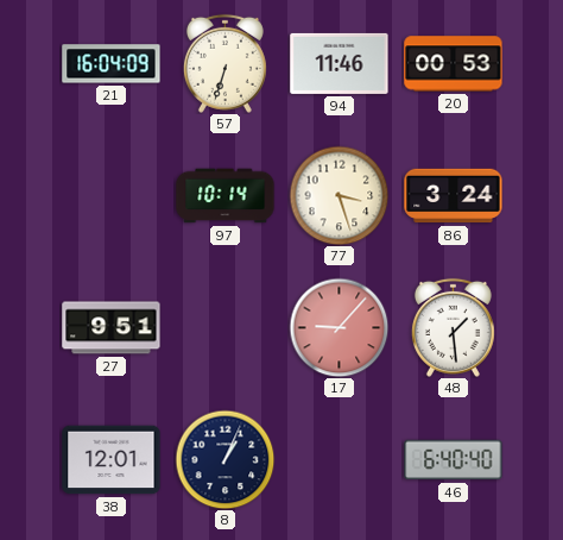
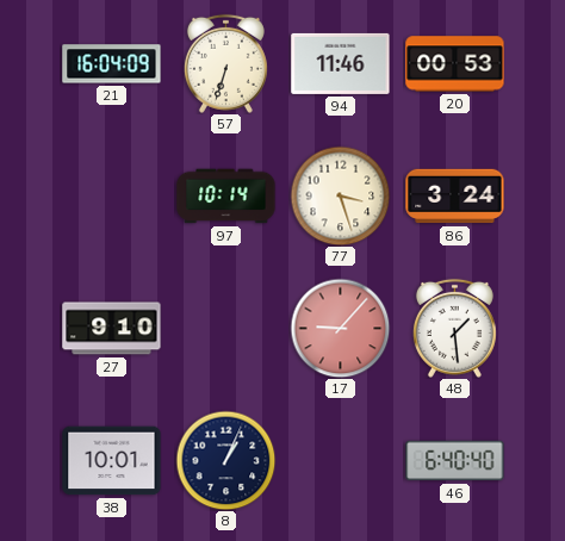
27: 9:51 -> 9:10 (112, 329)
38: 12:01 -> 10:01 (112, 461)
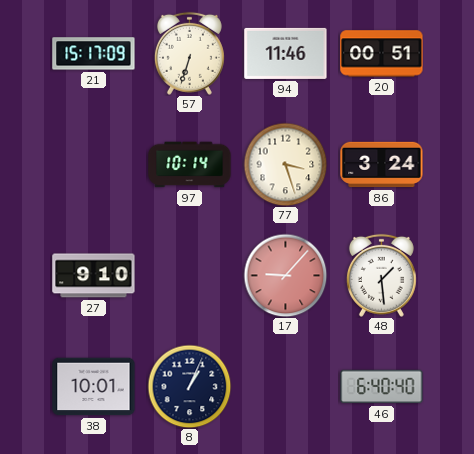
21: 16:04 -> 15:17 (94, 54)
20: 00:53 -> 00:51 (382, 54)
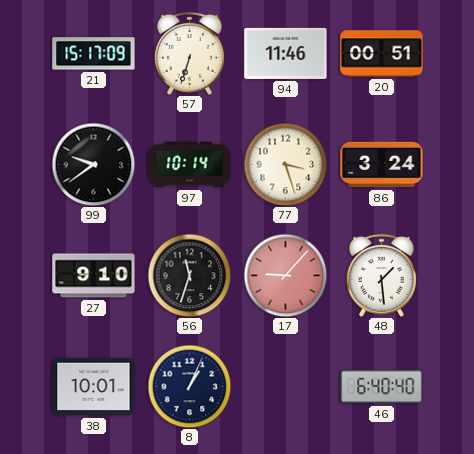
99: none -> 9:39 (93, 164)
56: none -> 11:33 (189, 275)
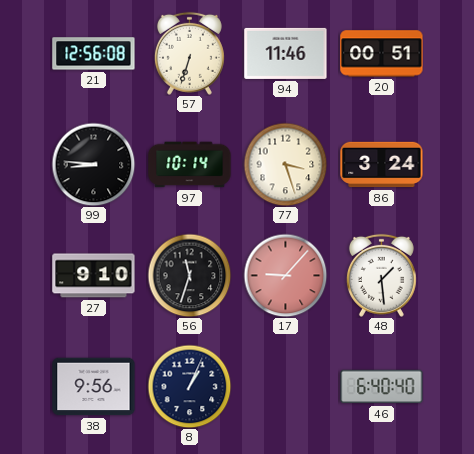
21: 15:17 -> 12:56 (94, 54)
99: 9:39 -> 8:46 (93, 164)
38: 10:01 -> 9:56 (94, 387)
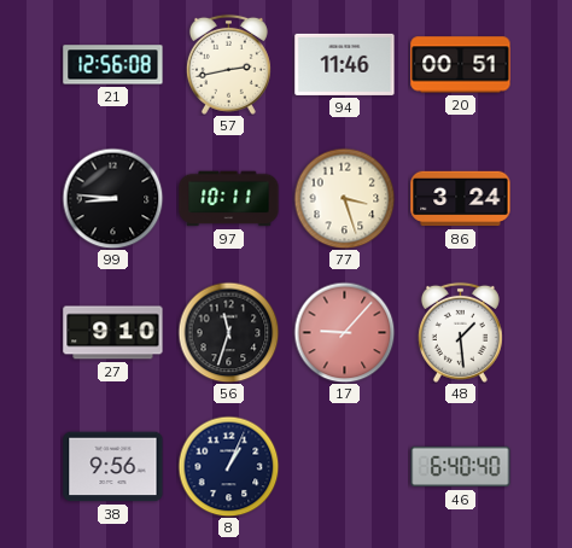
57: 6:33 -> 2:43 (228, 64)
97: 10:14 -> 10:11 (229, 199)
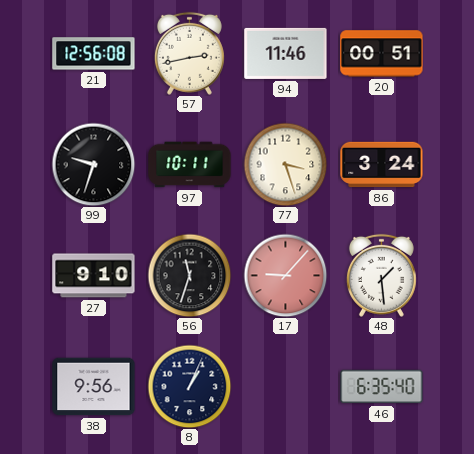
99: 8:46 -> 9:33 (93, 164)
46: 6:40 -> 6:35 (382, 387)
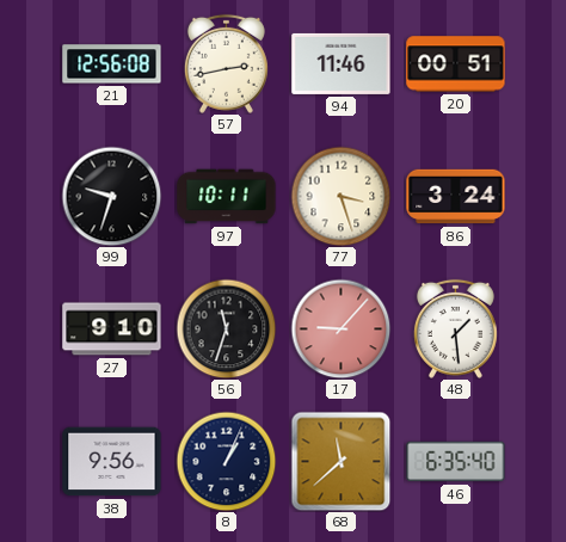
68: none -> 11:38 (340, 461)
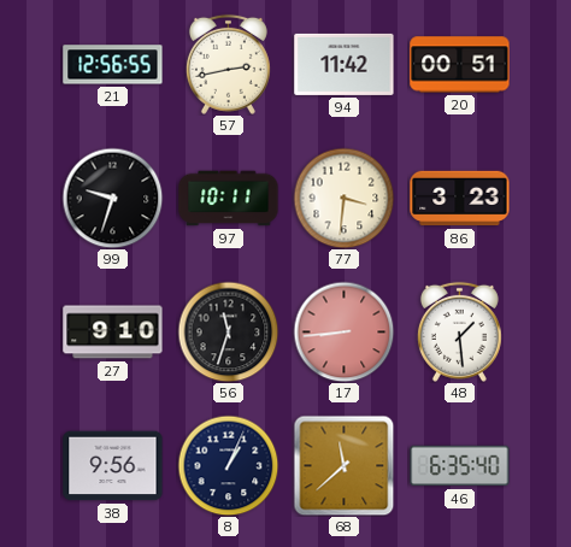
21: 12:56:08 -> 12:56:55 (113, 65)
94: 11:46 -> 11:42 (345, 64)
77: 3:27 -> 3:31 (343, 198)
86: 3:24 -> 3:23 (460, 199)
17: 9:07 -> 8:44 (343, 331)
